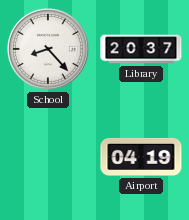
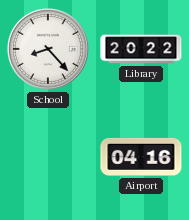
Library: 20:37 -> 20:22 (141, 49)
Airport: 04:19 -> 04:16 (141, 157)
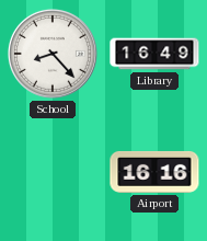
Library: 20:22 -> 16:49 (154, 54)
Airport: 04:16 -> 16:16 (154, 172)
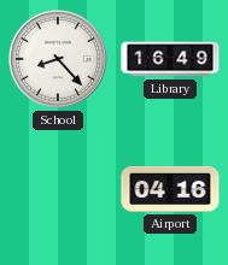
Airport: 16:16 -> 04:16 (170, 189)
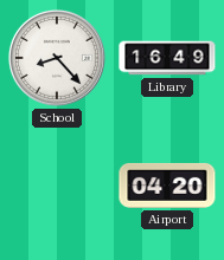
Airport: 04:16 -> 04:20 (167, 186)
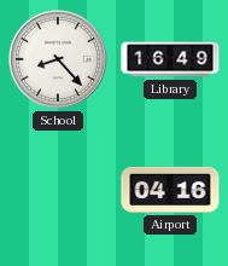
Airport: 04:20 -> 04:16 (170, 190)
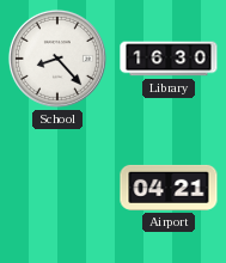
Library: 16:49 -> 16:30 (169, 59)
Airport: 04:16 -> 04:21 (169, 188)
